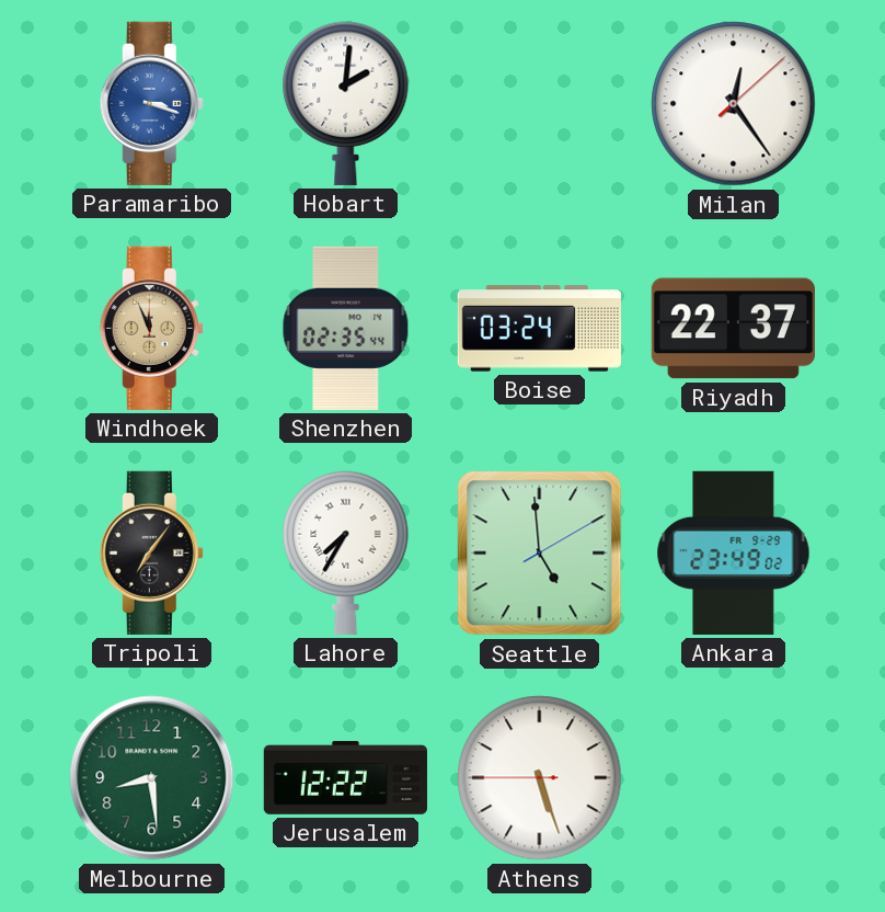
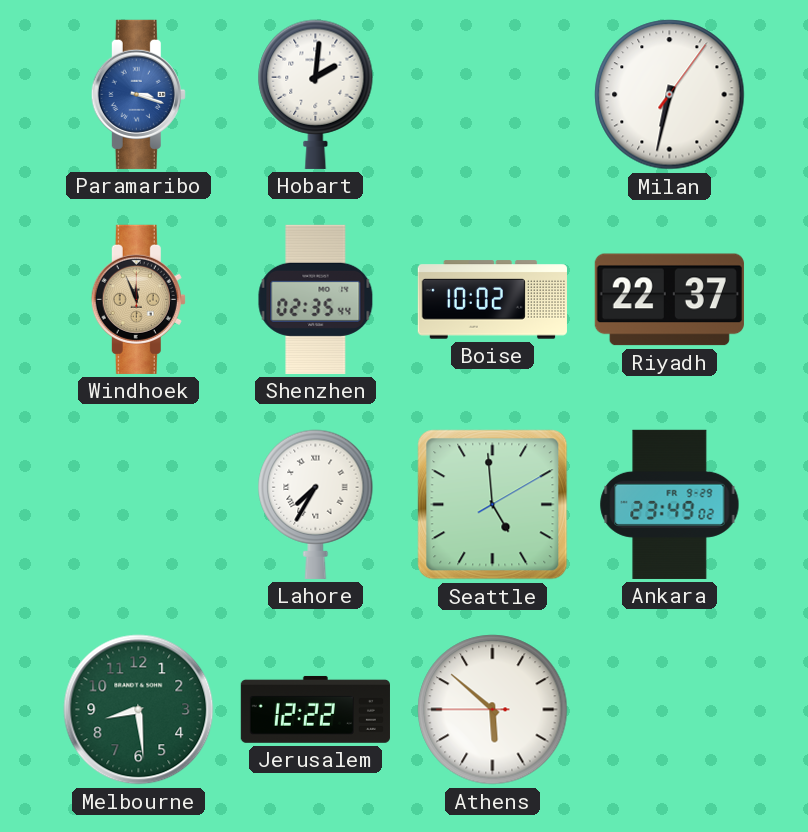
Milan: 12:24 -> 6:32 (670, 95)
Boise: 03:24 -> 10:02 (492, 300)
Tripoli: 7:06 -> none (151, 552)
Athens: 5:26 -> 5:51 (493, 710)
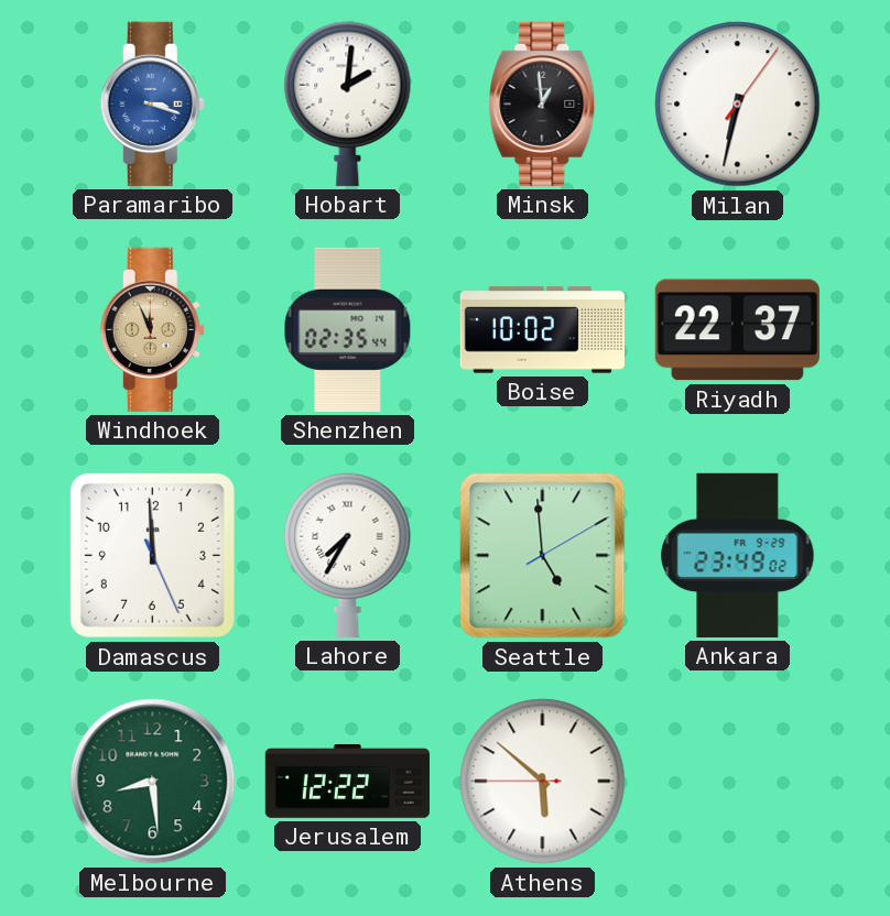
Minsk: none -> 12:59 (543, 103)
Damascus: none -> 11:59 (152, 555)
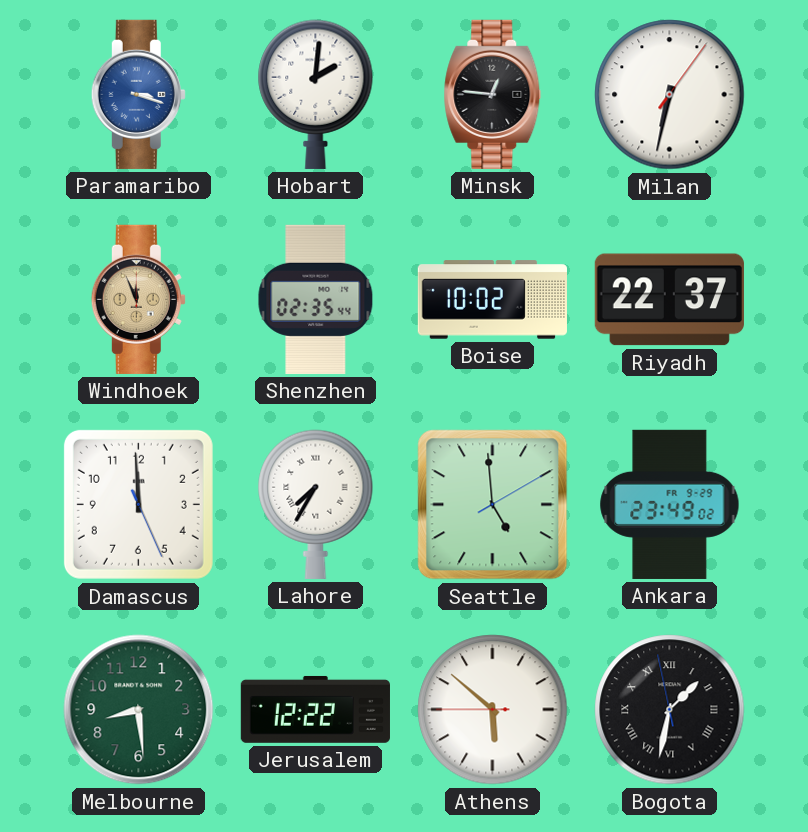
Minsk: 12:59 -> 12:46 (493, 94)
Bogota: none -> 1:31 (670, 710)
